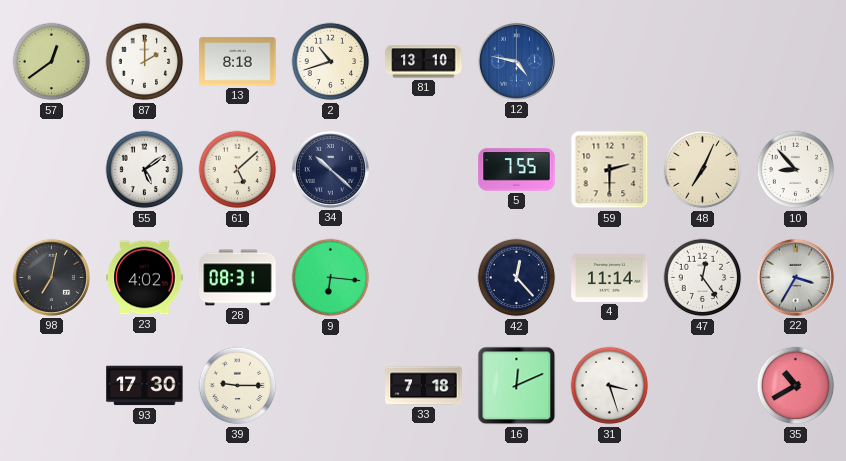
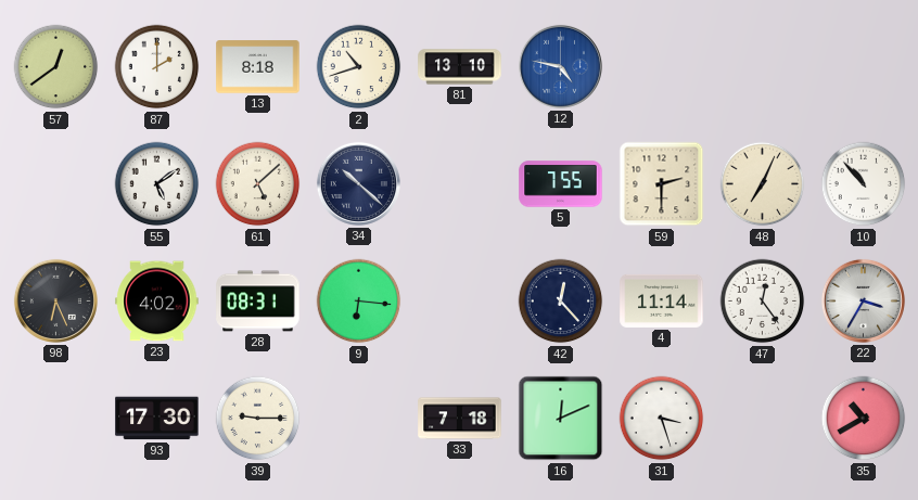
10: 8:53 -> 10:53 (864, 184)
98: 7:02 -> 6:26 (55, 300)
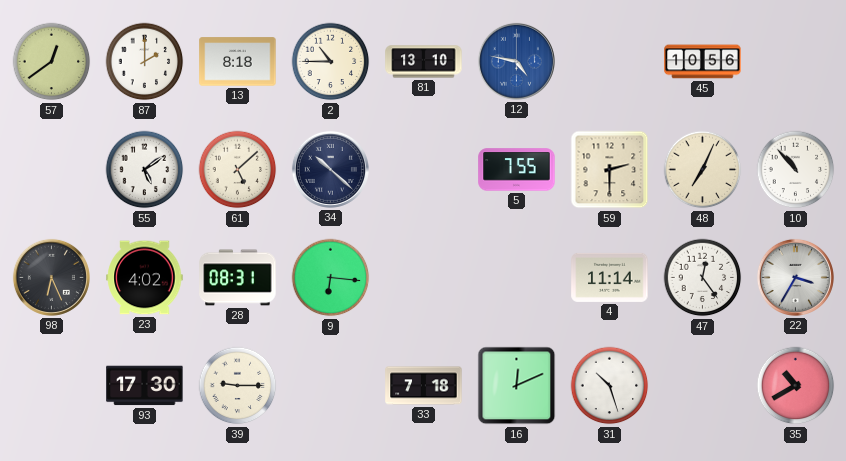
2: 10:42 -> 10:45 (331, 62)
45: none -> 10:56 (703, 62)
42: 12:23 -> none (561, 302)
31: 3:27 -> 10:27 (610, 386)
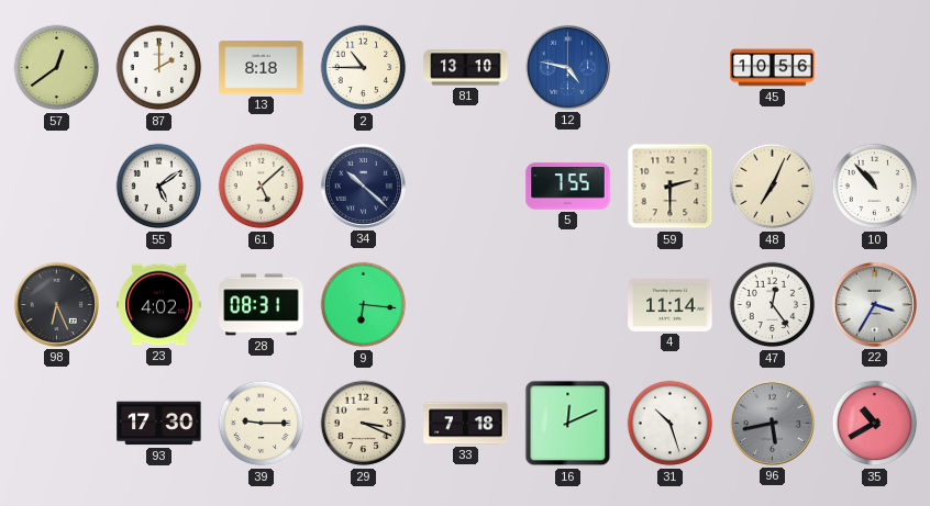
29: none -> 3:19 (364, 424)
96: none -> 5:43 (772, 423)
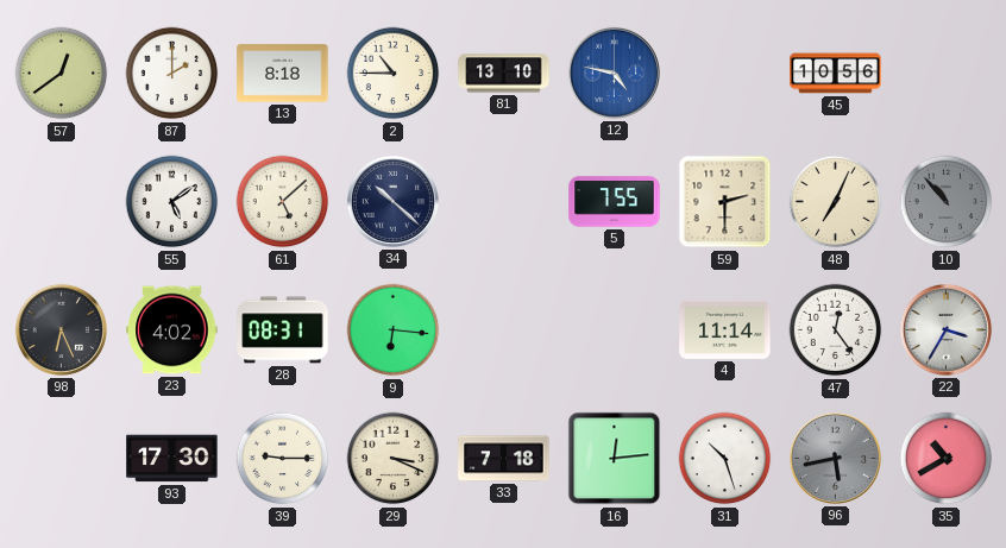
10 dial: white -> grey (947, 202)
16: 12:11 -> 12:14 (615, 459)
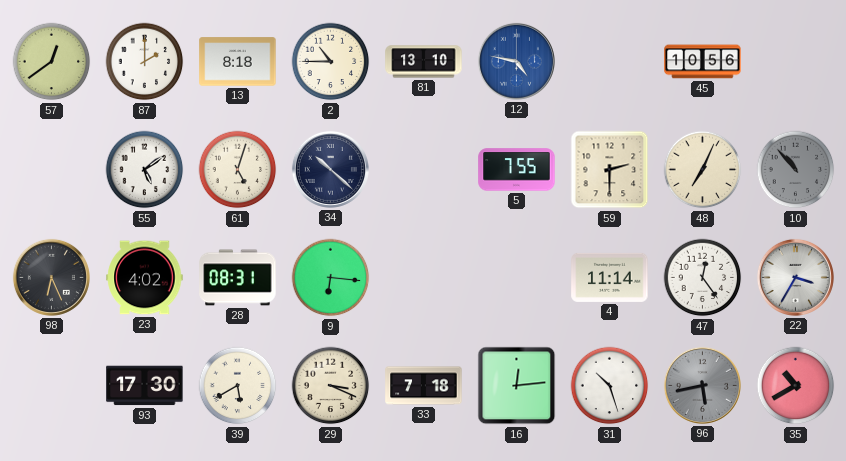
61: 5:08 -> 5:03 (238, 170)
39: 9:15 -> 5:40 (238, 386)
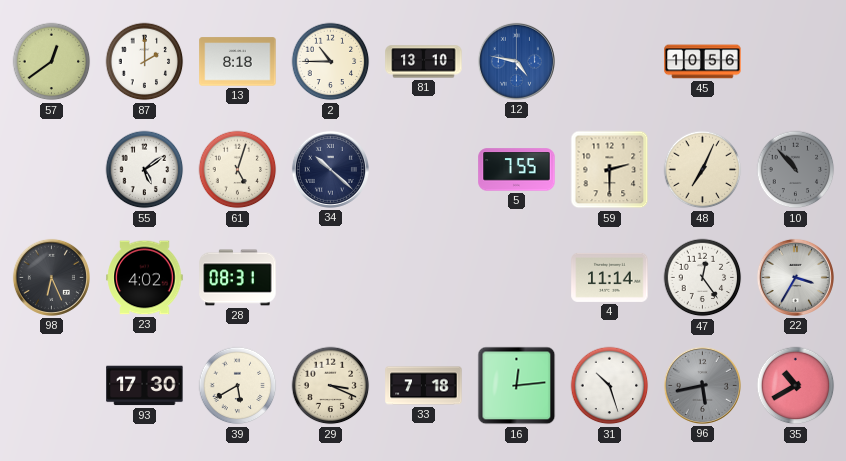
9: 6:16 -> none (331, 278)
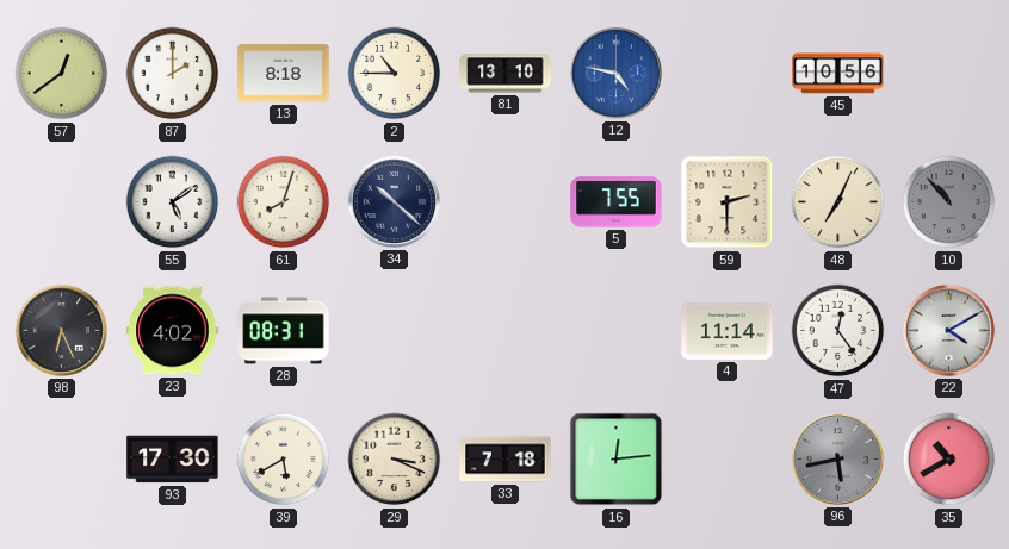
61: 5:03 -> 8:03 (284, 202)
22: 3:35 -> 4:10 (948, 330)
31: 10:27 -> none (610, 386)
